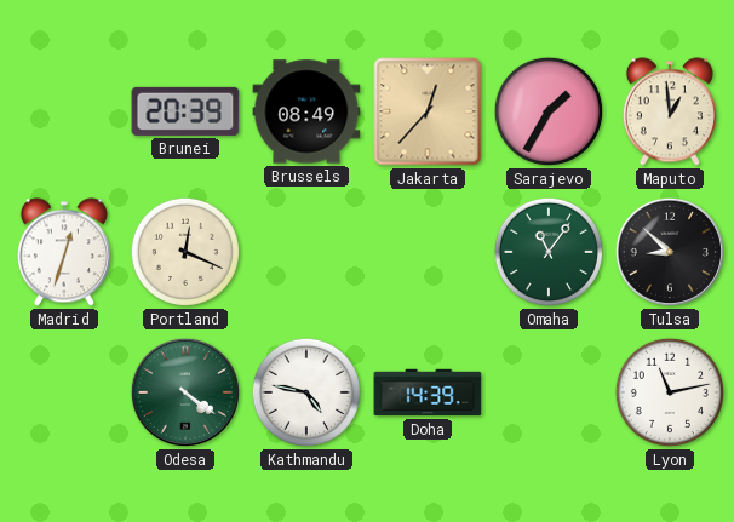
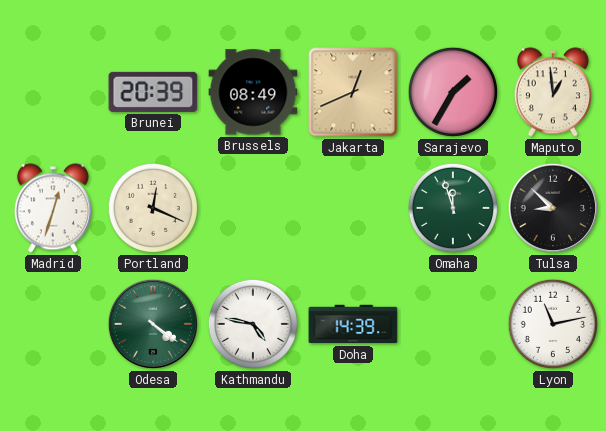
Jakarta: 12:37 -> 12:41 (353, 92)
Omaha: 11:06 -> 11:57 (453, 208)
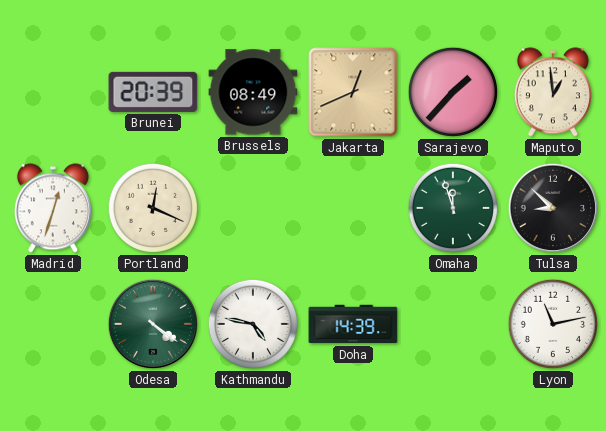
Sarajevo: 1:35 -> 1:37 (453, 92)
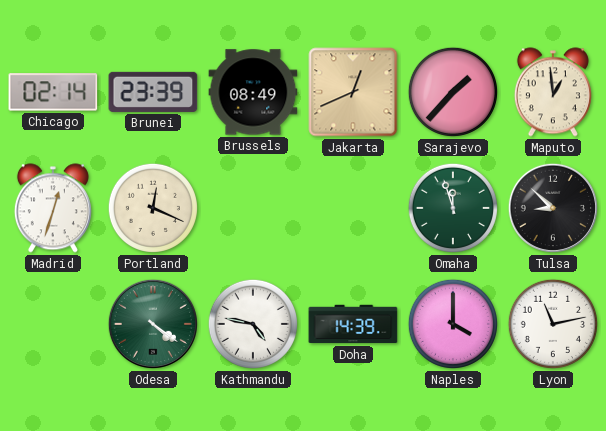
Chicago: none -> 02:14 (53, 92)
Brunei: 20:39 -> 23:39 (153, 92)
Naples: none -> 4:00 (453, 324)
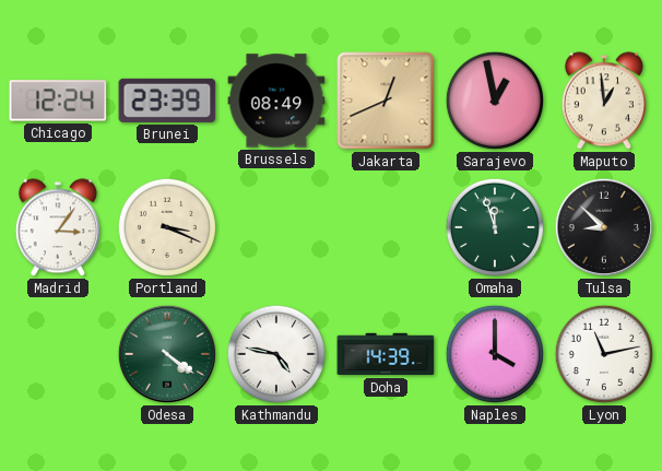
Chicago: 02:14 -> 12:24 (58, 101)
Sarajevo: 1:37 -> 12:58 (495, 101)
Madrid: 12:33 -> 3:06 (58, 227)
Portland: 12:19 -> 3:19 (167, 227)
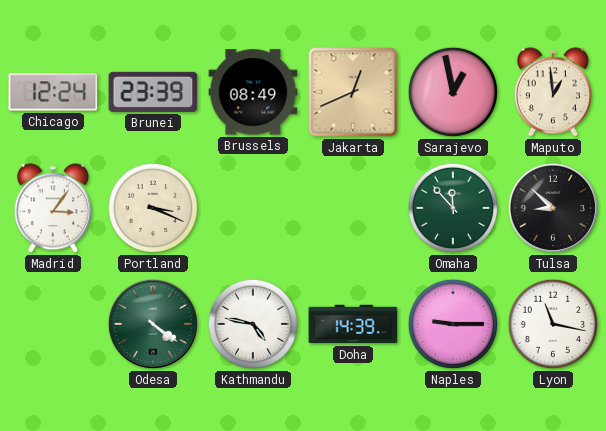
Omaha: 11:57 -> 11:53 (453, 208)
Naples: 4:00 -> 9:15 (453, 324)
Lyon: 11:13 -> 11:17 (553, 324)
